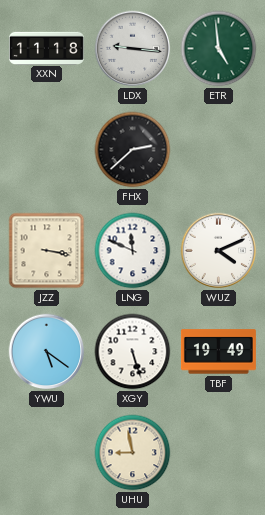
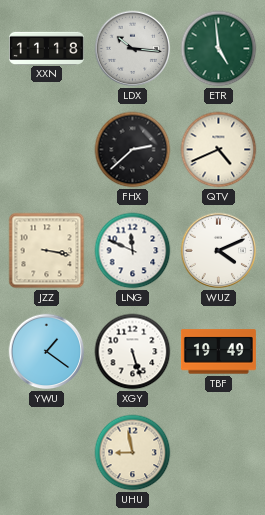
LDX: 9:16 -> 10:16 (133, 49)
QTV: none -> 4:41 (219, 150)
YWU: 5:21 -> 1:21 (47, 352)
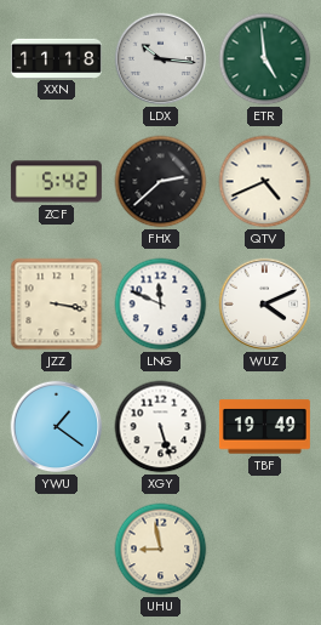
ZCF: none -> 5:42 (56, 182)
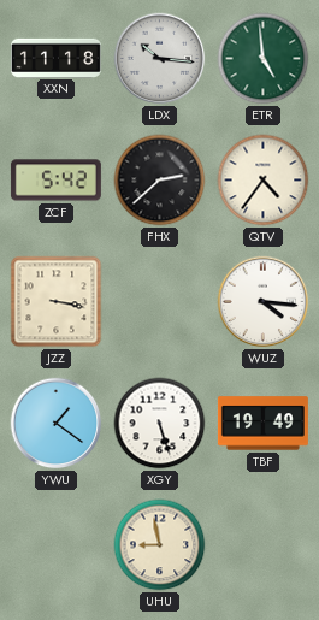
QTV: 4:41 -> 4:36 (264, 181)
LNG: 11:49 -> none (161, 305)
WUZ: 4:11 -> 4:16 (264, 302)
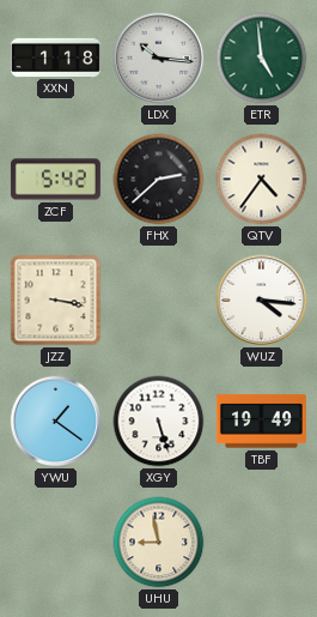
XXN: 11:18 -> 1:18 (55, 58)
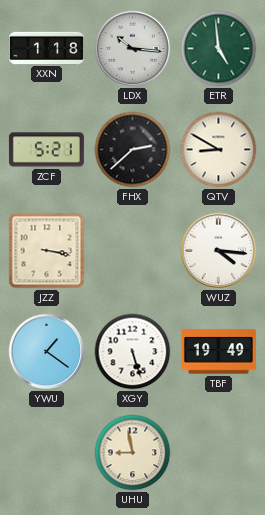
ZCF: 5:42 -> 5:21 (46, 150)
QTV: 4:36 -> 8:50 (219, 150)
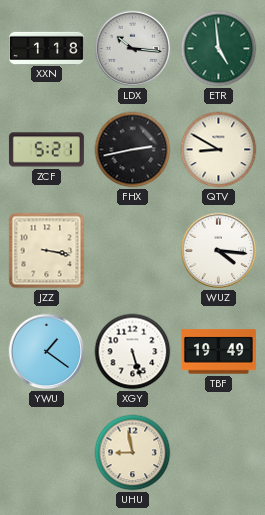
FHX: 2:38 -> 2:43 (133, 150)
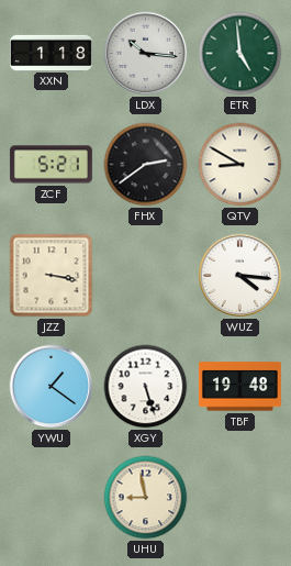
FHX: 2:43 -> 2:39 (146, 165)
TBF: 19:49 -> 19:48 (239, 387)
